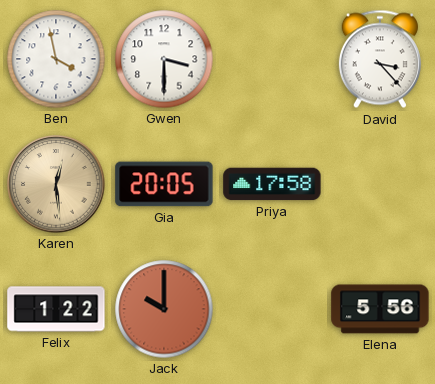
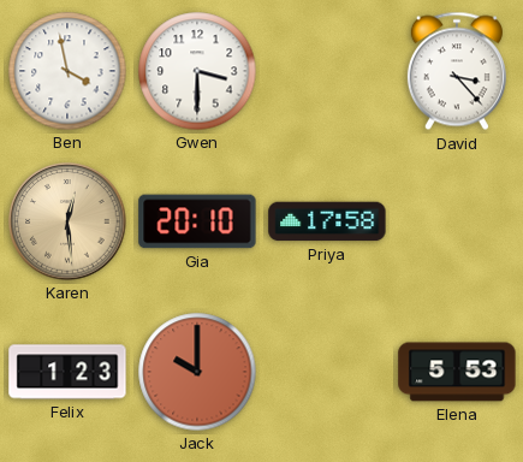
Gia: 20:05 -> 20:10 (197, 221)
Felix: 1:22 -> 1:23 (67, 372)
Elena: 5:56 -> 5:53 (457, 372)
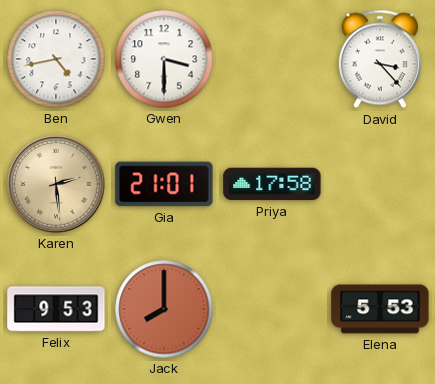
Ben: 3:58 -> 4:43 (56, 59)
Karen: 12:29 -> 2:29 (56, 184)
Gia: 20:10 -> 21:01 (164, 184)
Felix: 1:23 -> 9:53 (56, 309)
Jack: 10:00 -> 8:00 (164, 309)
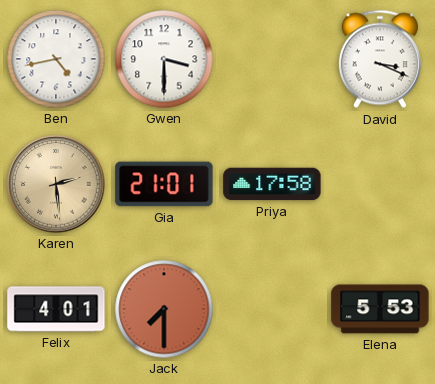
David: 3:23 -> 3:19 (380, 59)
Felix: 9:53 -> 4:01 (56, 309)
Jack: 8:00 -> 7:30 (164, 309)
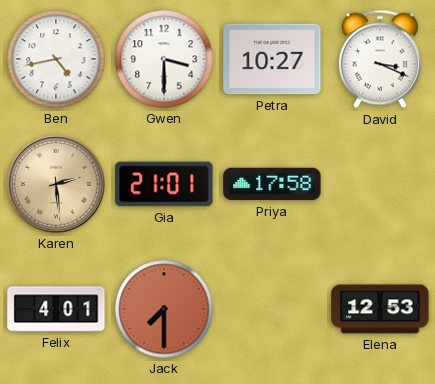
Petra: none -> 10:27 (272, 59)
Elena: 5:53 -> 12:53 (380, 309)
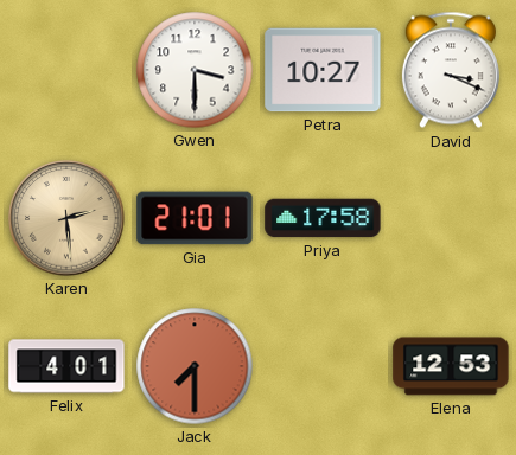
Ben: 4:43 -> none (56, 59)
